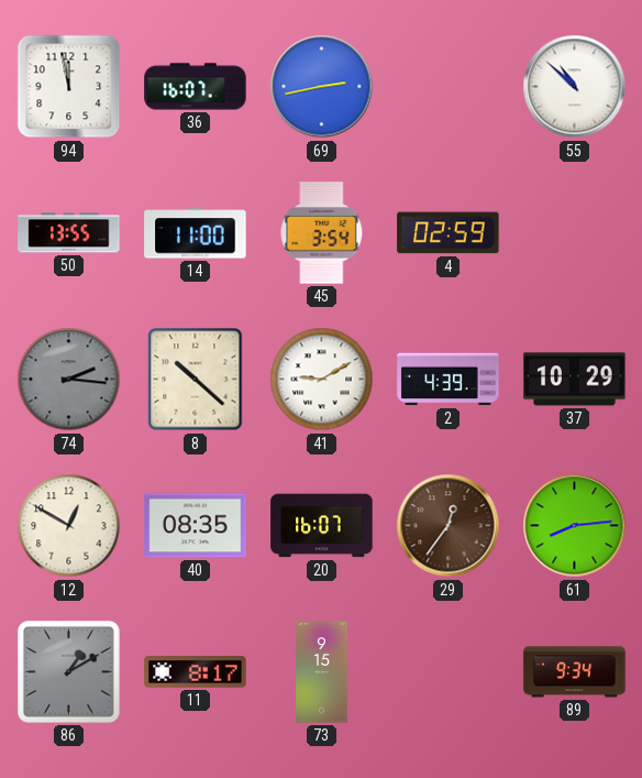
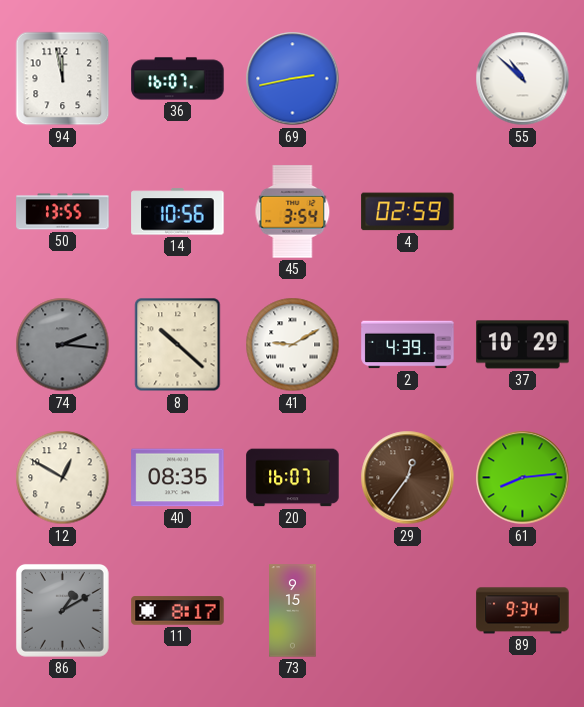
14: 11:00 -> 10:56 (178, 212)
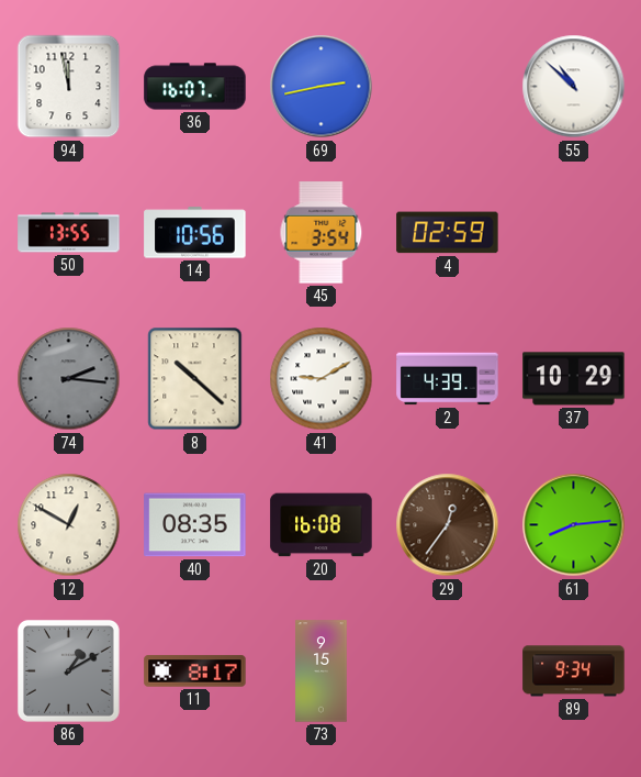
20: 16:07 -> 16:08 (322, 525)
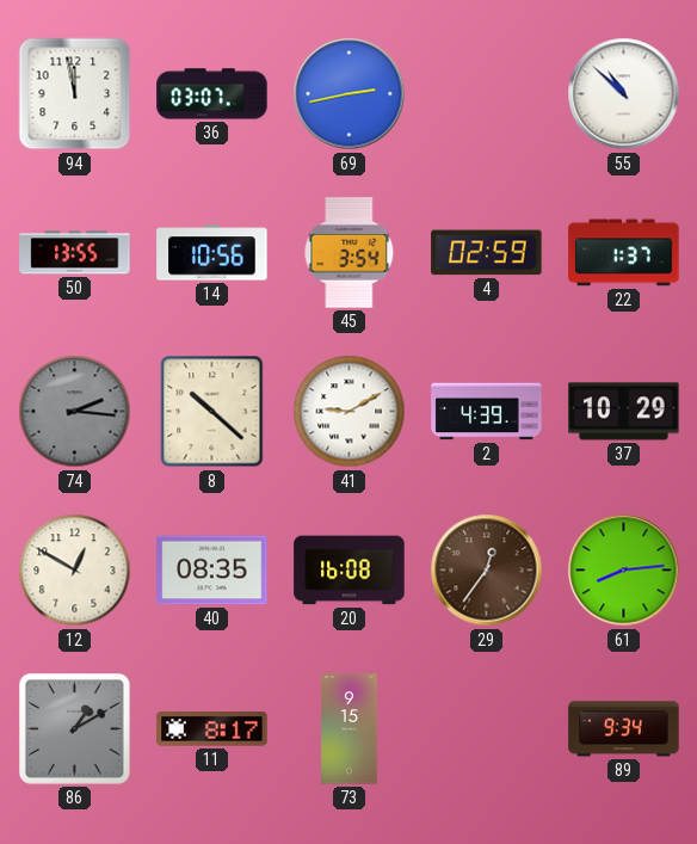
36: 16:07 -> 03:07 (212, 94)
22: none -> 1:37 (624, 253)
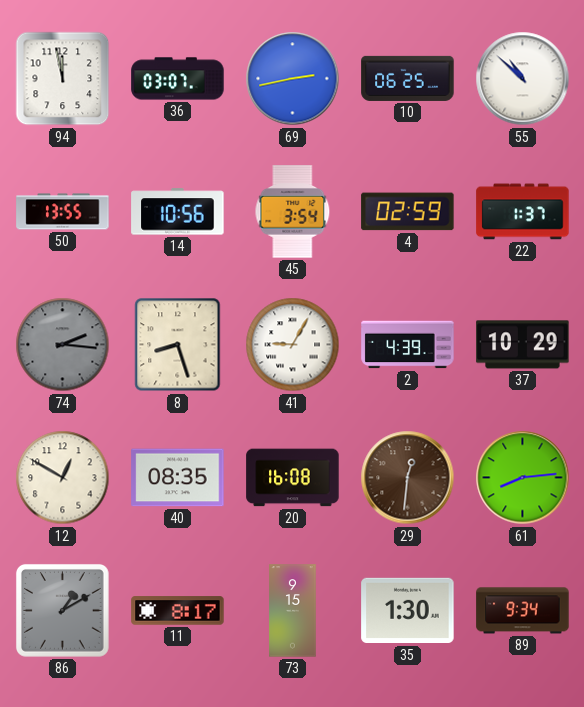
10: none -> 06:25 (408, 78)
8: 10:22 -> 8:27 (178, 345)
41: 9:10 -> 9:05 (293, 345)
29: 12:36 -> 12:31 (408, 478)
35: none -> 1:30 (408, 611)
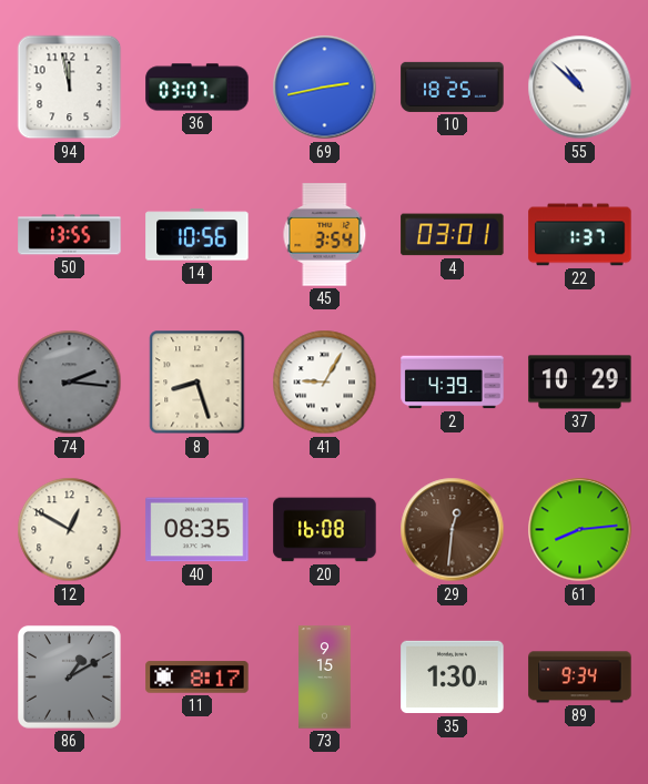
10: 06:25 -> 18:25 (453, 86)
4: 02:59 -> 03:01 (453, 235)
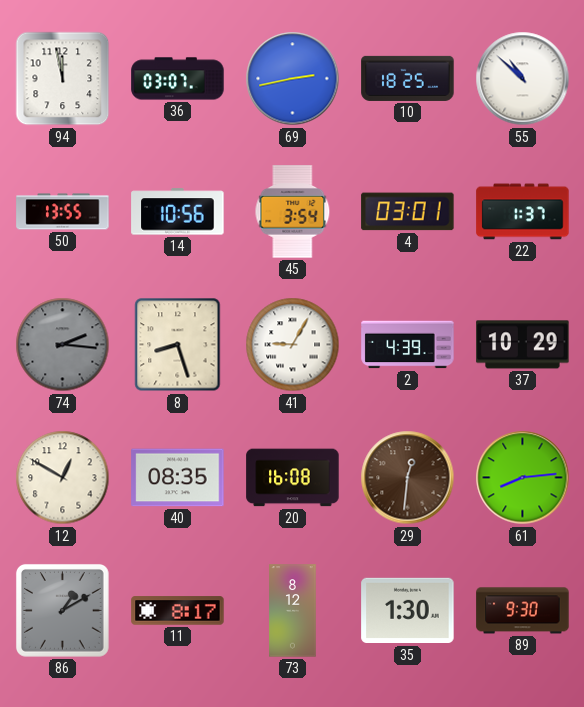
73: 9:15 -> 8:12 (293, 611)
89: 9:34 -> 9:30 (523, 611)
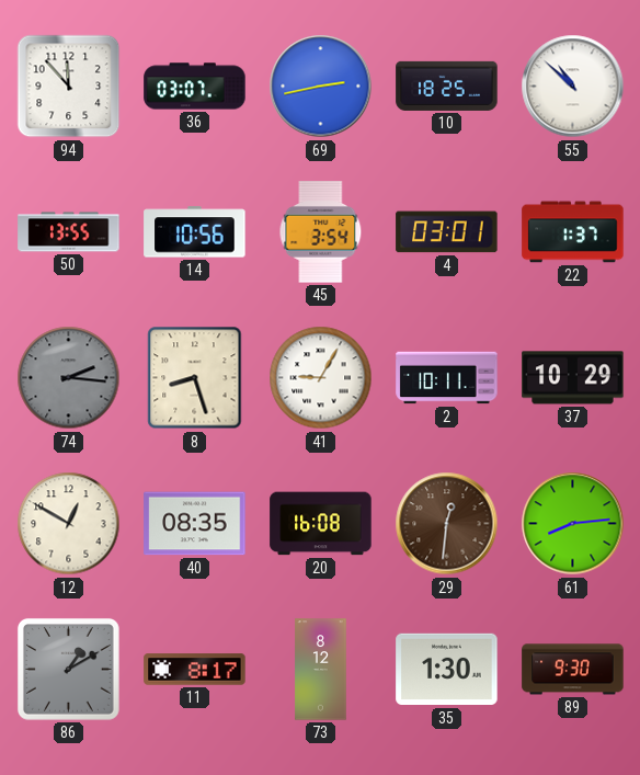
94: 11:58 -> 11:53 (69, 87)
2: 4:39 -> 10:11 (447, 378)
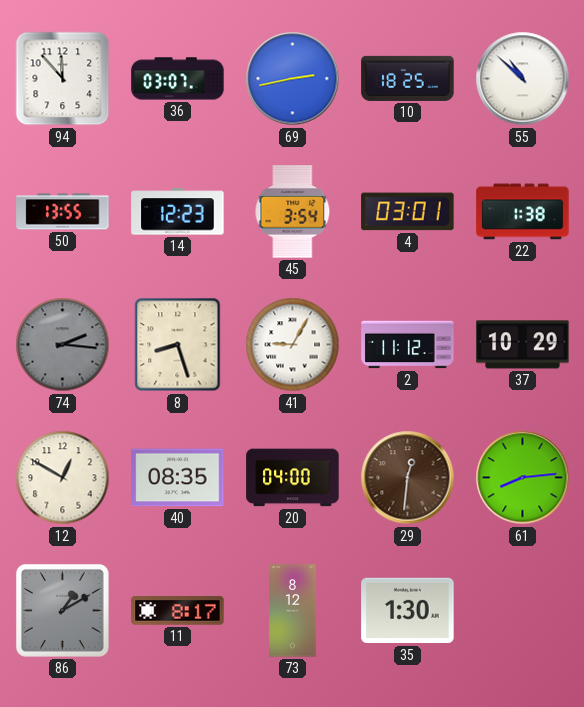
14: 10:56 -> 12:23 (178, 212)
22: 1:37 -> 1:38 (523, 212)
2: 10:11 -> 11:12 (408, 345)
20: 16:08 -> 04:00 (293, 478)
89: 9:30 -> none (573, 670)
